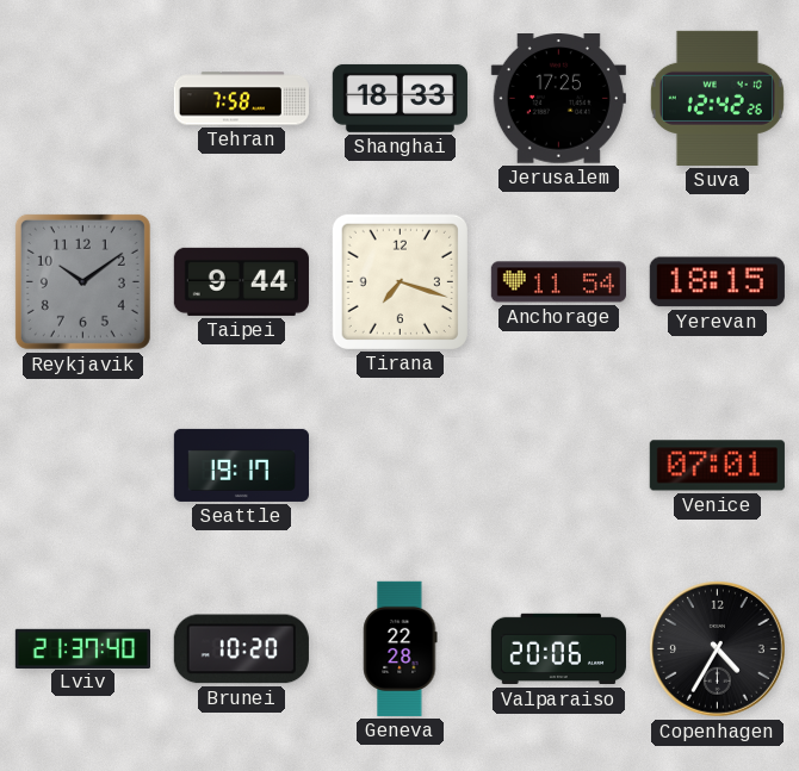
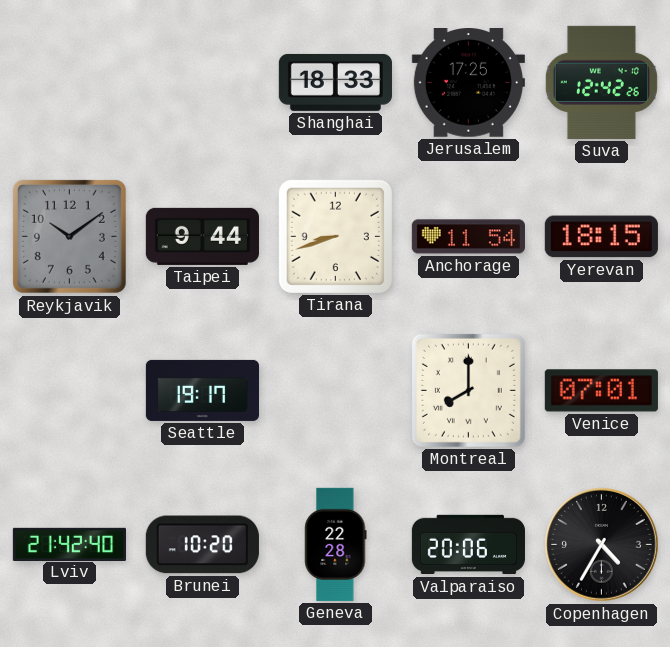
Tehran: 7:58 -> none (241, 99)
Tirana: 7:18 -> 8:42 (335, 236)
Montreal: none -> 8:00 (468, 390)
Lviv: 21:37 -> 21:42 (69, 544)
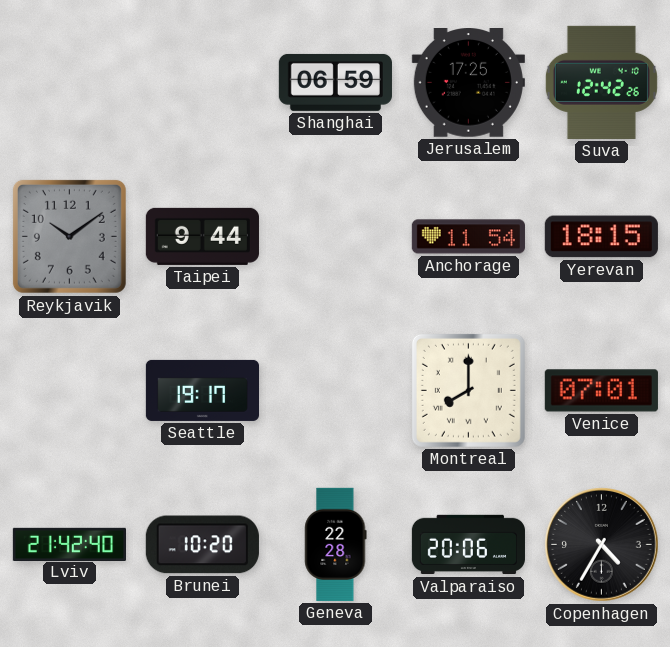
Shanghai: 18:33 -> 06:59 (335, 82)
Tirana: 8:42 -> none (335, 236)
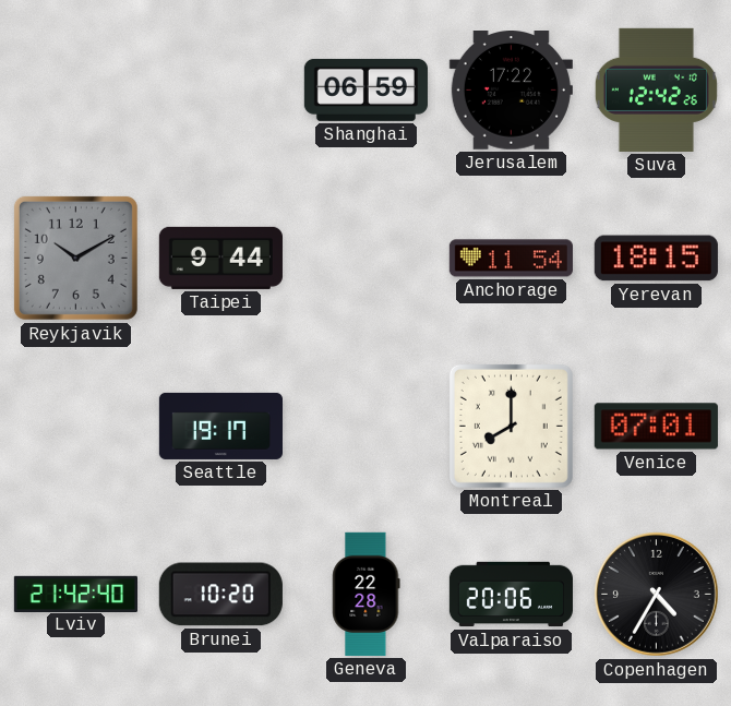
Jerusalem: 17:25 -> 17:22 (511, 91)
Reykjavik: 10:09 -> 10:10 (75, 258)
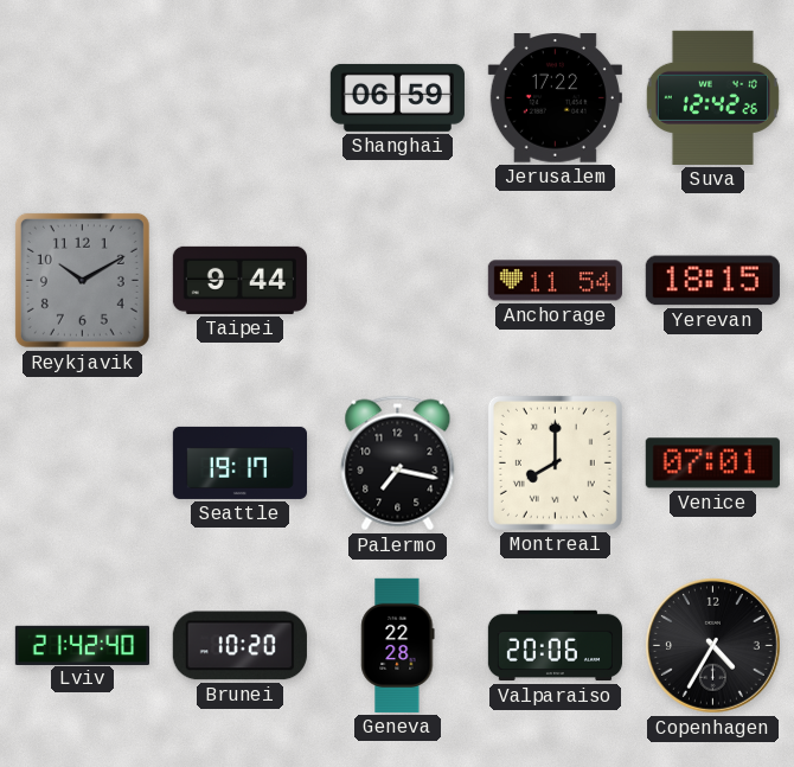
Palermo: none -> 7:17 (398, 464)
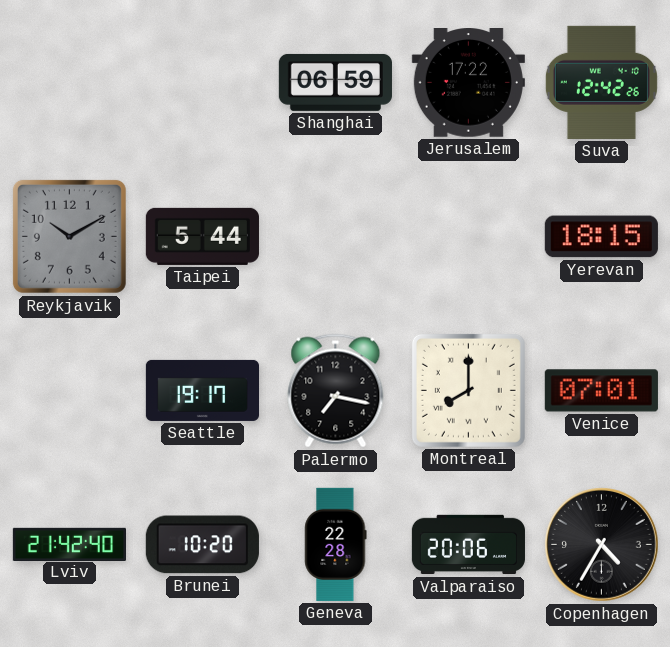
Taipei: 9:44 -> 5:44 (202, 236)
Anchorage: 11:54 -> none (555, 281)
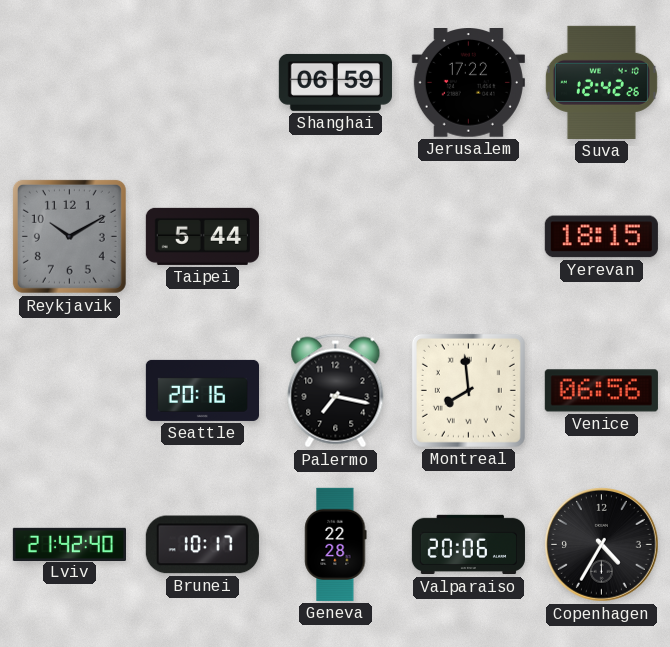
Seattle: 19:17 -> 20:16 (202, 390)
Montreal: 8:00 -> 7:59 (468, 390)
Venice: 07:01 -> 06:56 (601, 391)
Brunei: 10:20 -> 10:17 (202, 545)
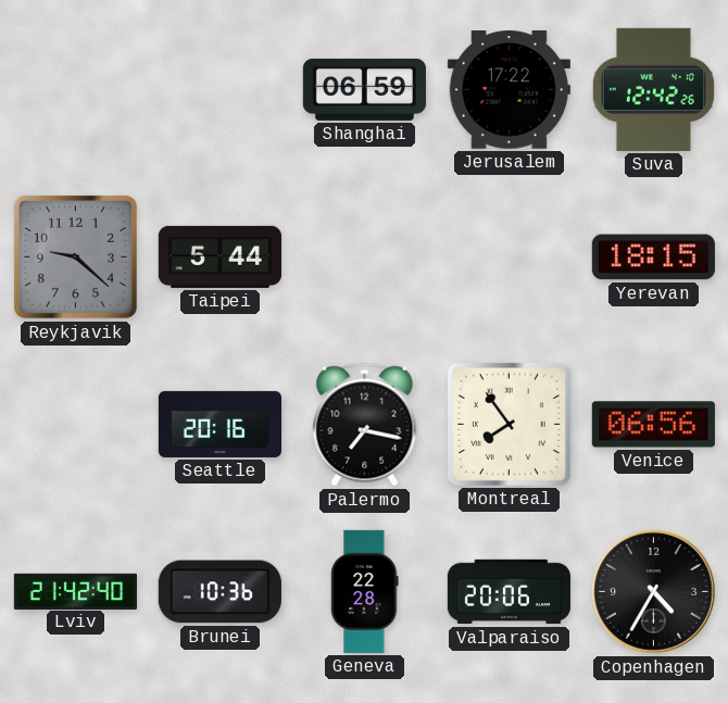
Reykjavik: 10:10 -> 9:22 (75, 256)
Montreal: 7:59 -> 7:54 (509, 424)
Brunei: 10:17 -> 10:36 (219, 592)
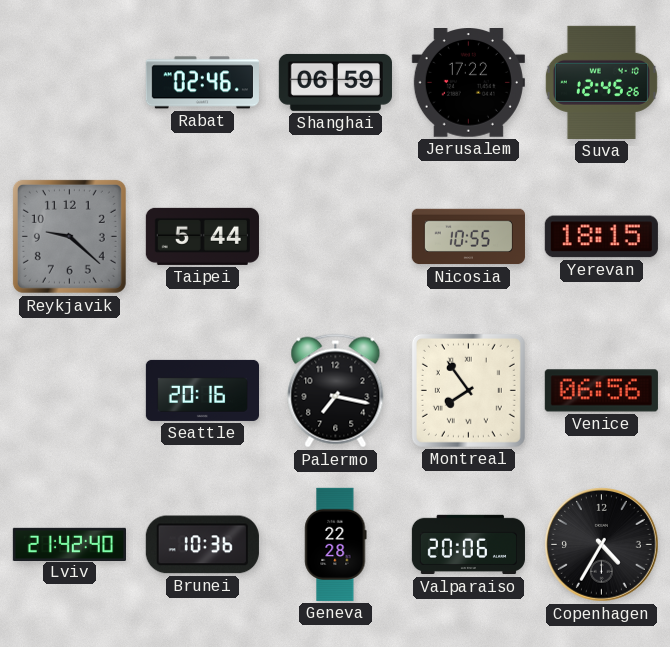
Rabat: none -> 02:46 (202, 83)
Suva: 12:42 -> 12:45 (601, 82)
Nicosia: none -> 10:55 (468, 237)
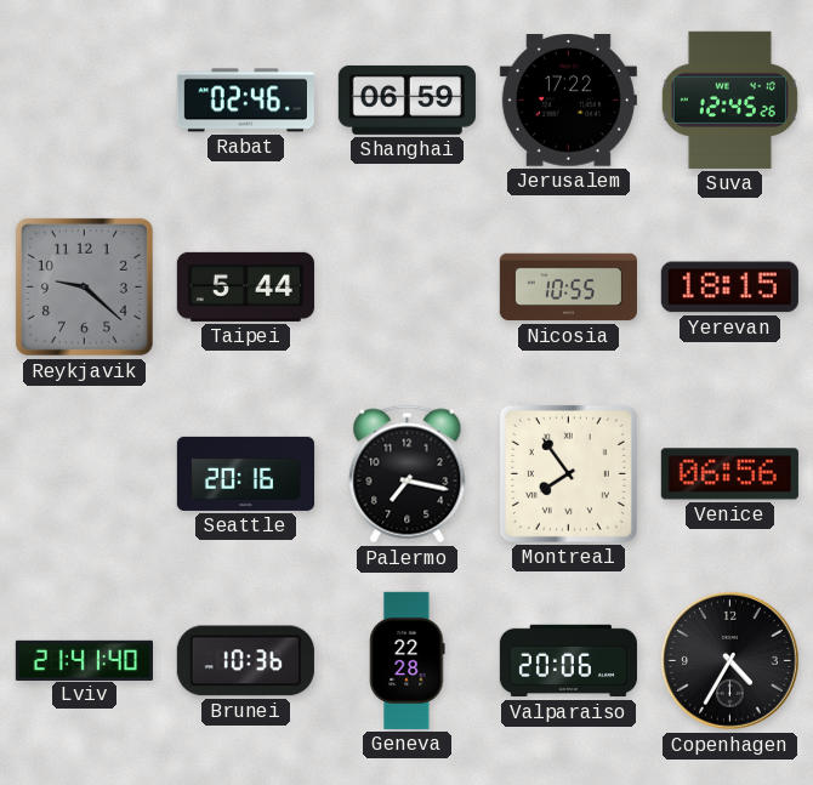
Lviv: 21:42 -> 21:41 (84, 660)
